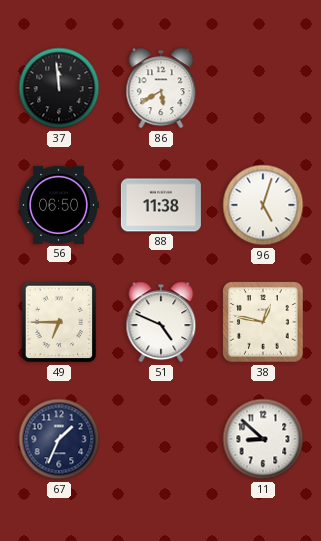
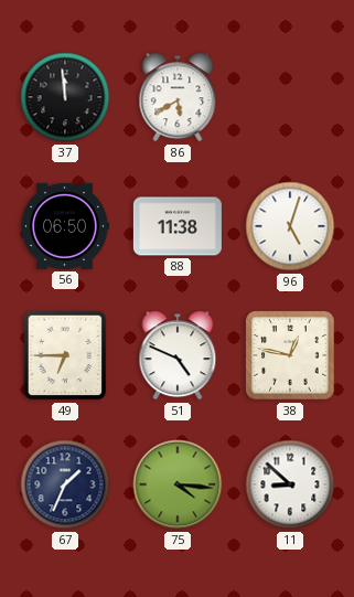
75: none -> 4:16 (178, 484)
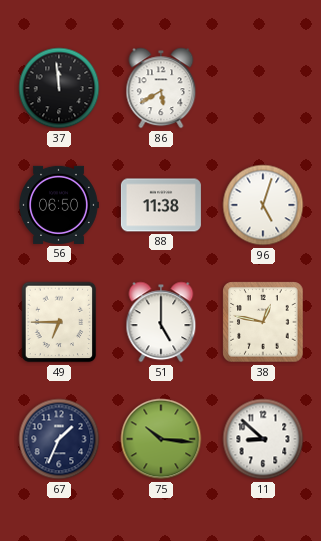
51: 4:49 -> 5:00 (161, 322)
75: 4:16 -> 10:16 (161, 439)
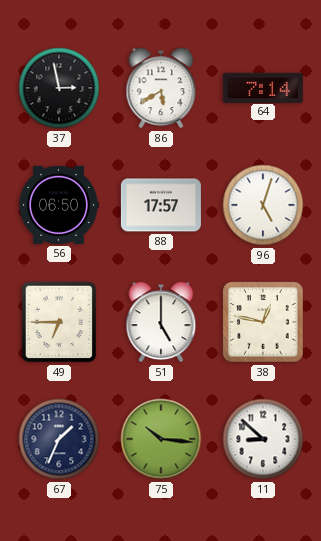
37: 11:59 -> 2:58 (59, 88)
64: none -> 7:14 (263, 87)
88: 11:38 -> 17:57 (161, 205)
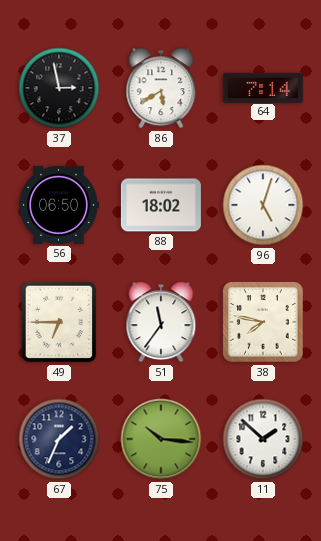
88: 17:57 -> 18:02 (161, 205)
51: 5:00 -> 11:36 (161, 322)
38: 12:47 -> 7:47 (263, 322)
11: 8:52 -> 1:52 (263, 439)
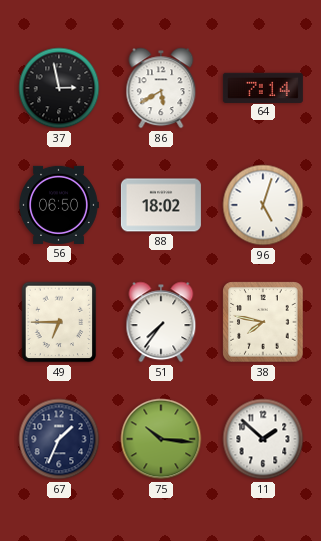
51: 11:36 -> 7:36 (161, 322)
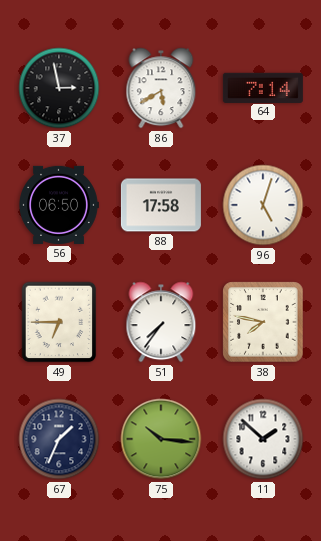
88: 18:02 -> 17:58 (161, 205)
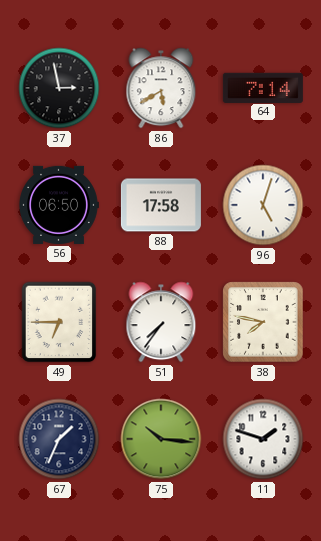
11: 1:52 -> 1:48 (263, 439)
